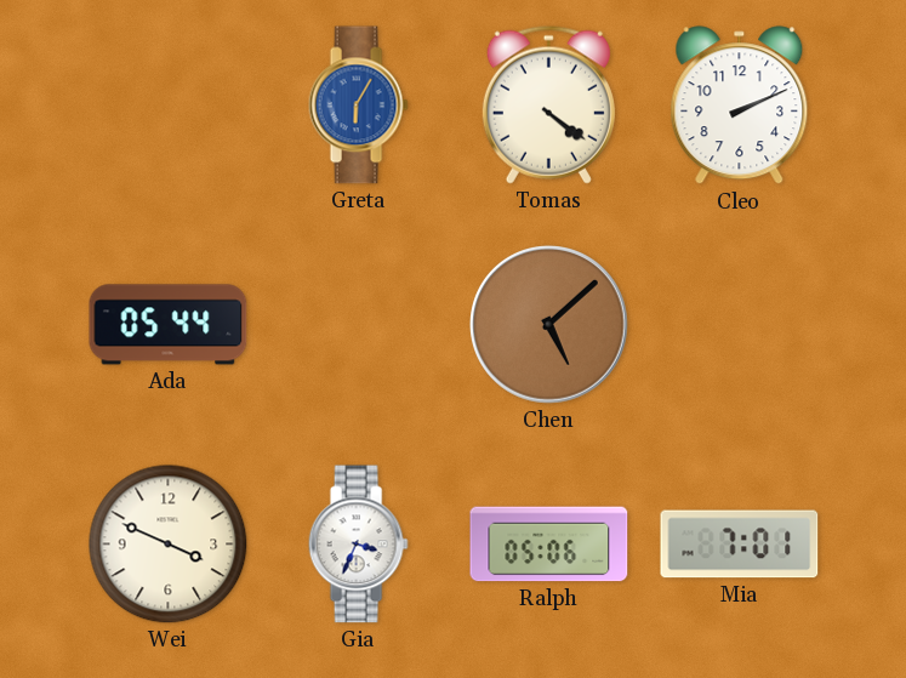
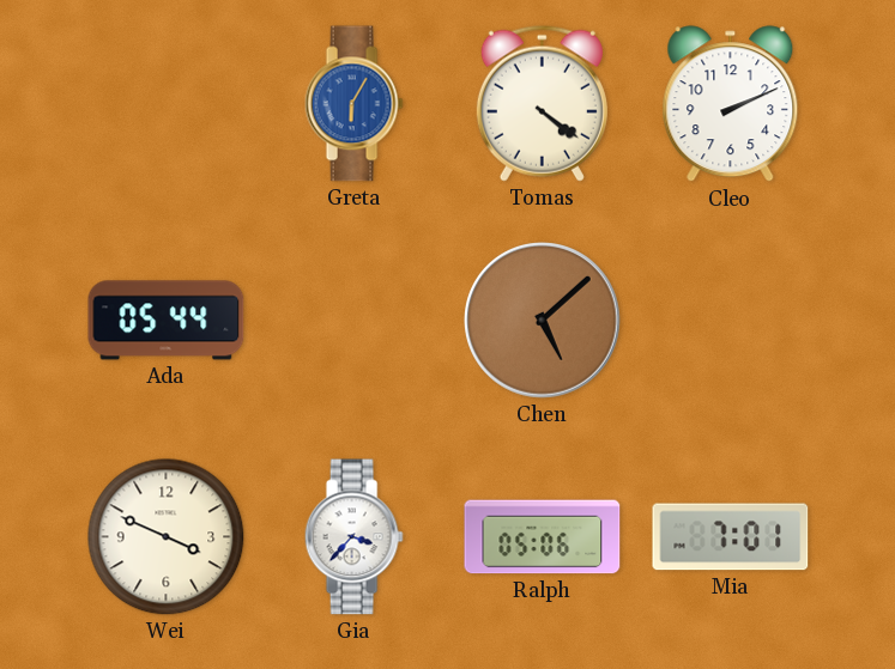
Gia: 3:34 -> 3:37 (353, 537)
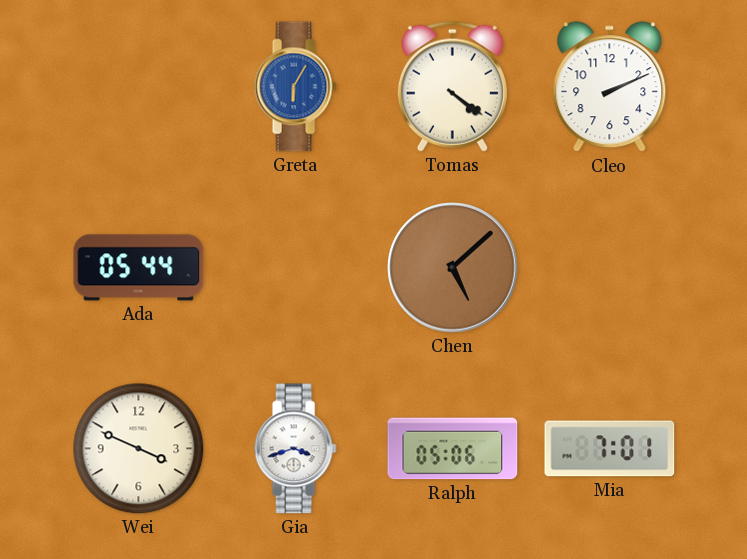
Gia: 3:37 -> 3:42 (295, 449)
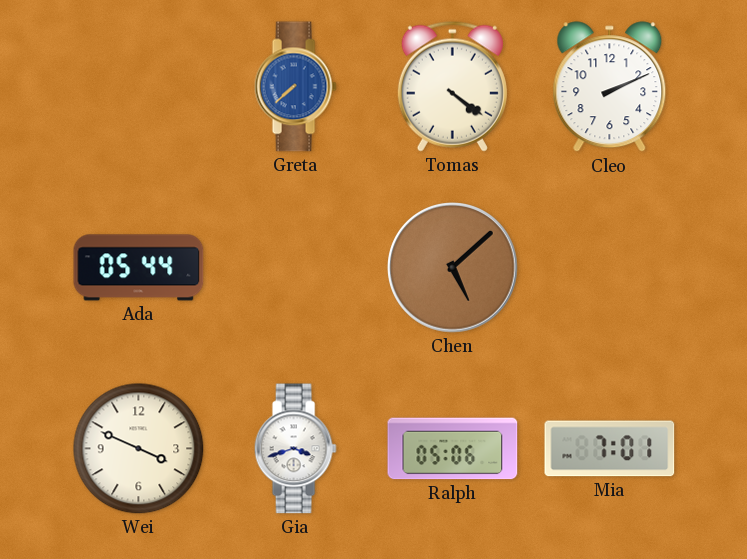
Greta: 6:05 -> 7:38 (295, 87)
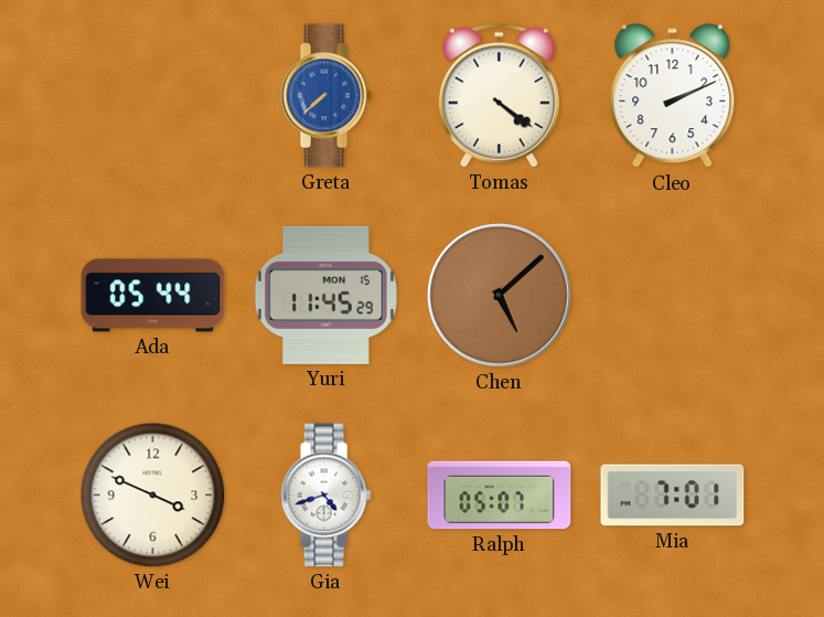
Yuri: none -> 11:45 (325, 295)
Gia: 3:42 -> 4:42 (325, 496)
Ralph: 05:06 -> 05:07 (500, 496)
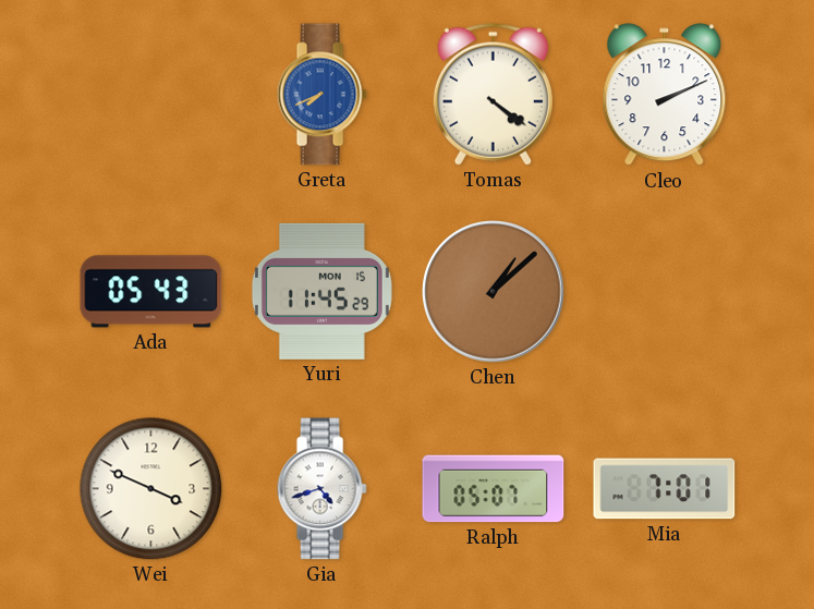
Greta: 7:38 -> 7:41 (321, 95)
Ada: 05:44 -> 05:43 (151, 292)
Chen: 5:08 -> 1:08 (494, 292)
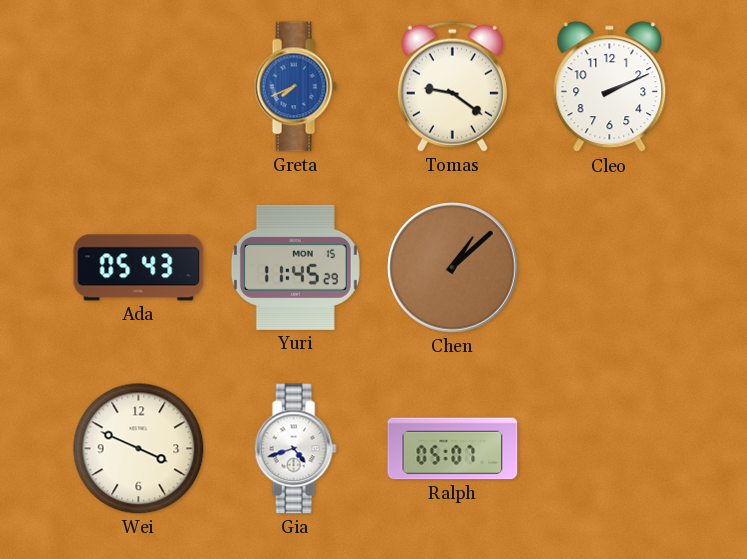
Tomas: 4:21 -> 9:21 (452, 86)
Mia: 7:01 -> none (665, 489)
